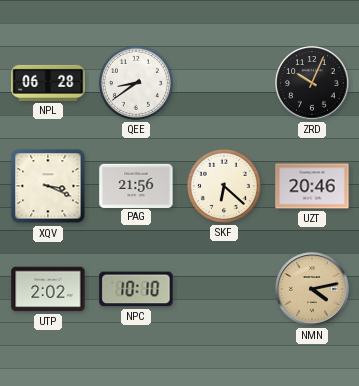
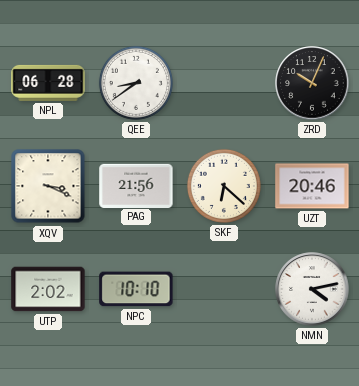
NMN dial: champagne -> white (312, 289)
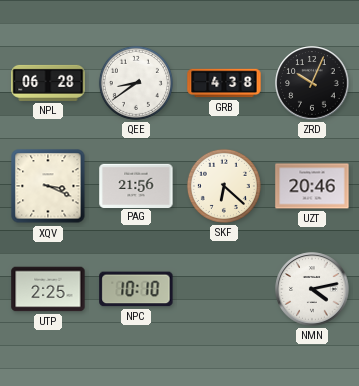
GRB: none -> 4:38 (224, 83)
UTP: 2:02 -> 2:25 (48, 289)
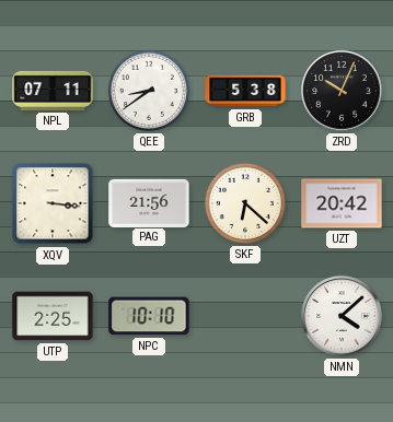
NPL: 06:28 -> 07:11 (53, 91)
GRB: 4:38 -> 5:38 (245, 91)
XQV: 3:19 -> 3:16 (53, 203)
UZT: 20:46 -> 20:42 (342, 203)
NMN: 4:13 -> 4:08 (342, 316)
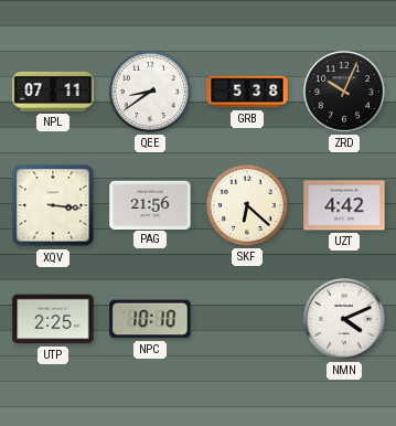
UZT: 20:42 -> 4:42 (344, 205)
NMN: 4:08 -> 4:11 (344, 319)
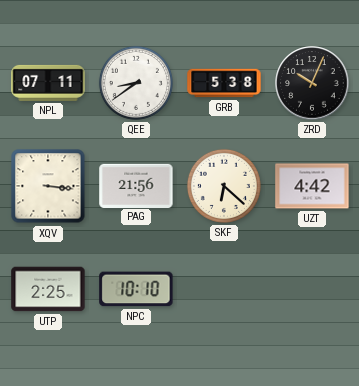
NMN: 4:11 -> none (344, 319)
